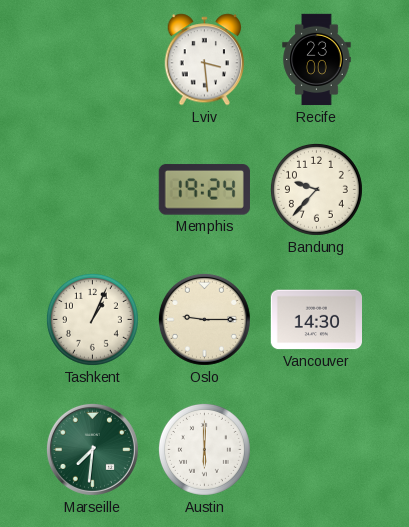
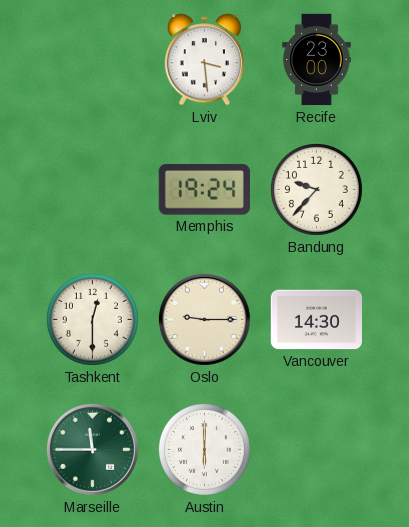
Tashkent: 1:04 -> 12:30 (92, 319)
Marseille: 7:31 -> 11:45 (92, 449)
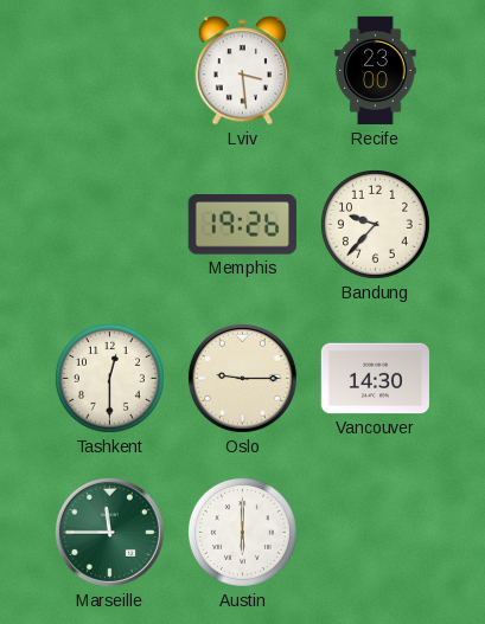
Memphis: 19:24 -> 19:26 (242, 225)
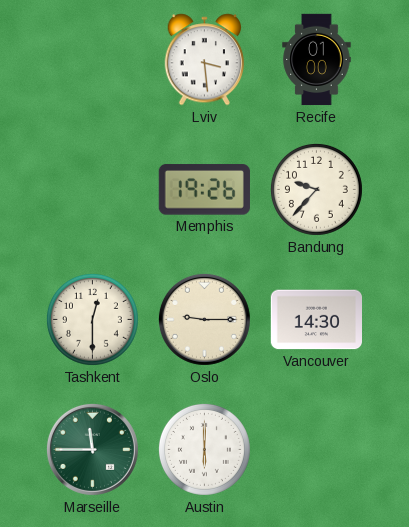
Recife: 23:00 -> 01:00 (317, 60)
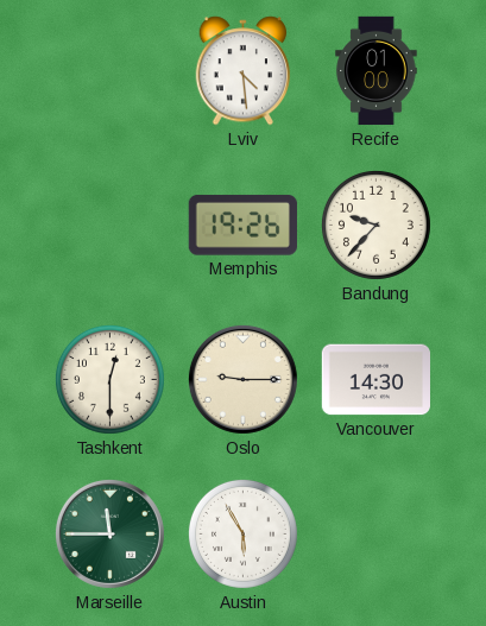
Lviv: 3:29 -> 4:29 (244, 71)
Austin: 6:00 -> 5:55 (242, 533)
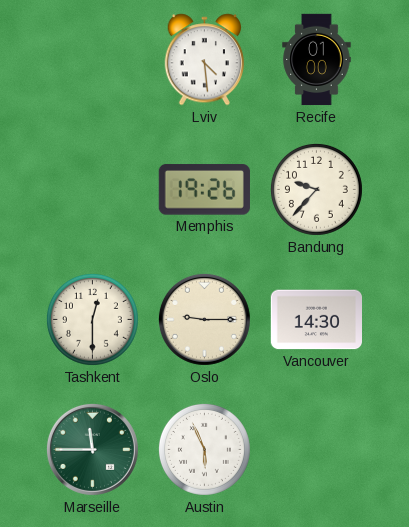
Austin: 5:55 -> 5:56 (204, 449)
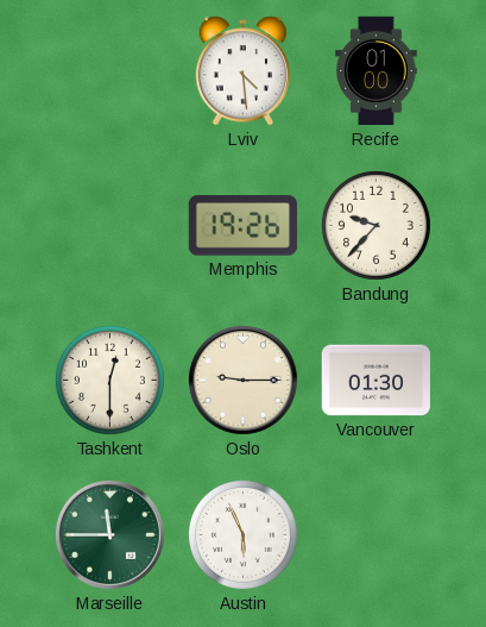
Vancouver: 14:30 -> 01:30 (375, 381)
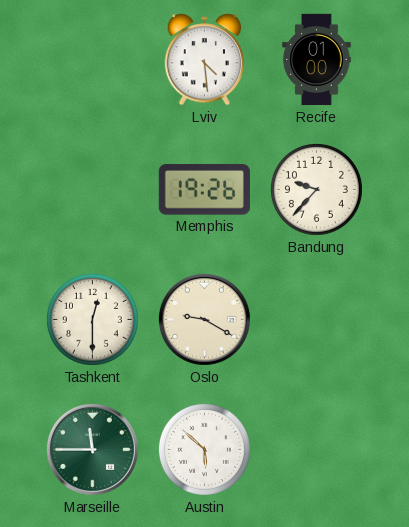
Oslo: 9:15 -> 9:20 (204, 319)
Vancouver: 01:30 -> none (375, 381)
Austin: 5:56 -> 5:52 (204, 449)
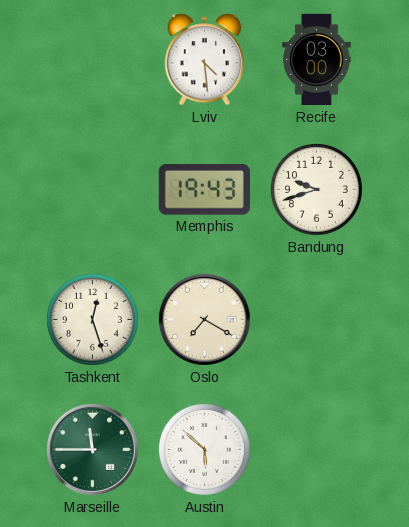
Recife: 01:00 -> 03:00 (317, 60)
Memphis: 19:26 -> 19:43 (204, 190)
Bandung: 9:37 -> 9:42 (316, 189)
Tashkent: 12:30 -> 12:27 (92, 319)
Oslo: 9:20 -> 7:20 (204, 319)
